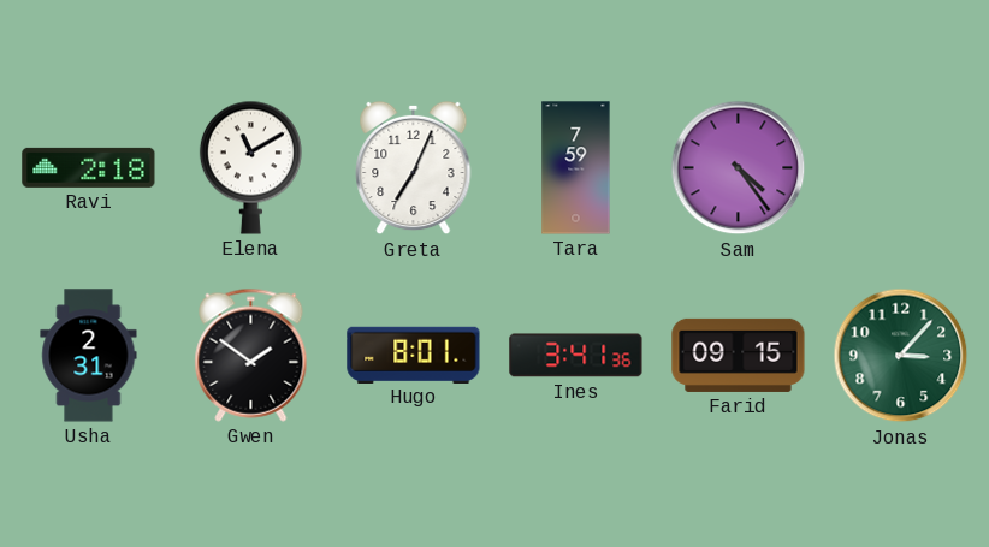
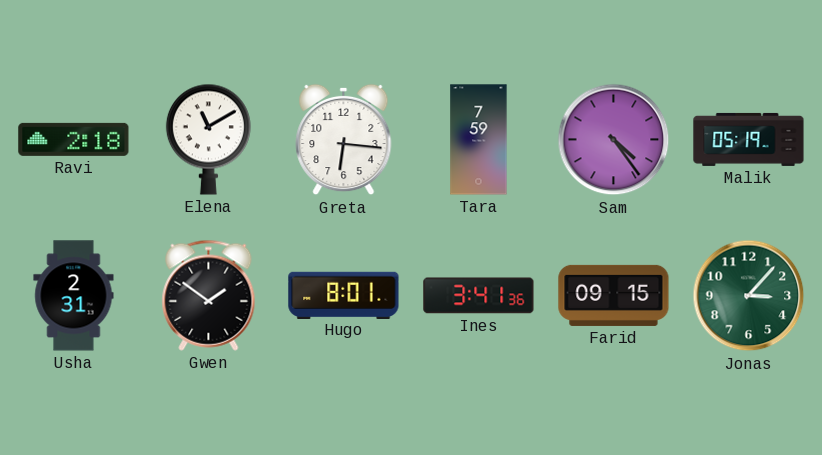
Greta: 7:04 -> 6:16 (344, 140)
Malik: none -> 05:19 (749, 139)
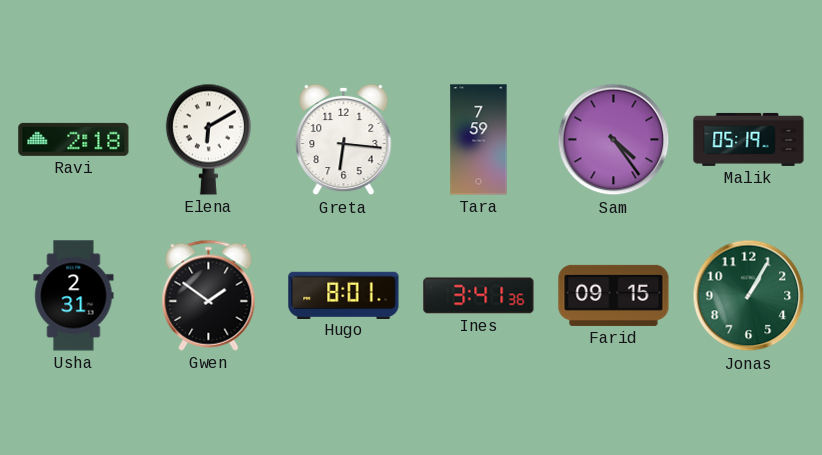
Elena: 11:10 -> 6:10 (208, 139)
Jonas: 3:07 -> 1:05 (749, 296)
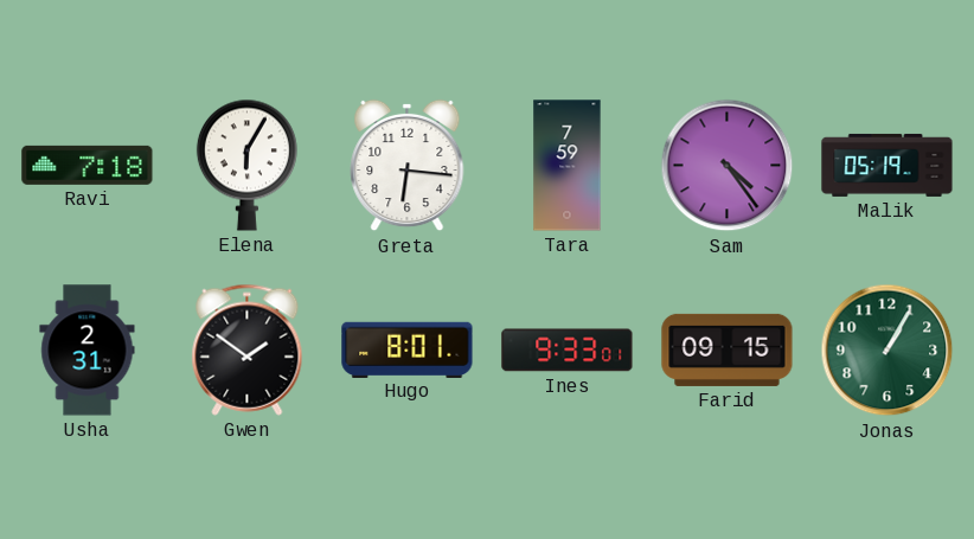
Ravi: 2:18 -> 7:18 (88, 165)
Elena: 6:10 -> 6:05 (246, 165)
Ines: 3:41 -> 9:33 (568, 351)
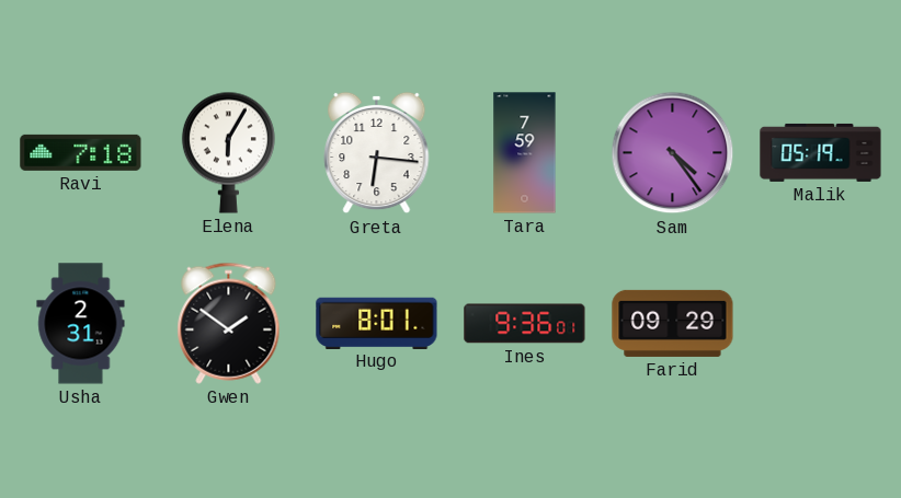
Ines: 9:33 -> 9:36 (525, 324)
Farid: 09:15 -> 09:29 (673, 323)
Jonas: 1:05 -> none (888, 351)
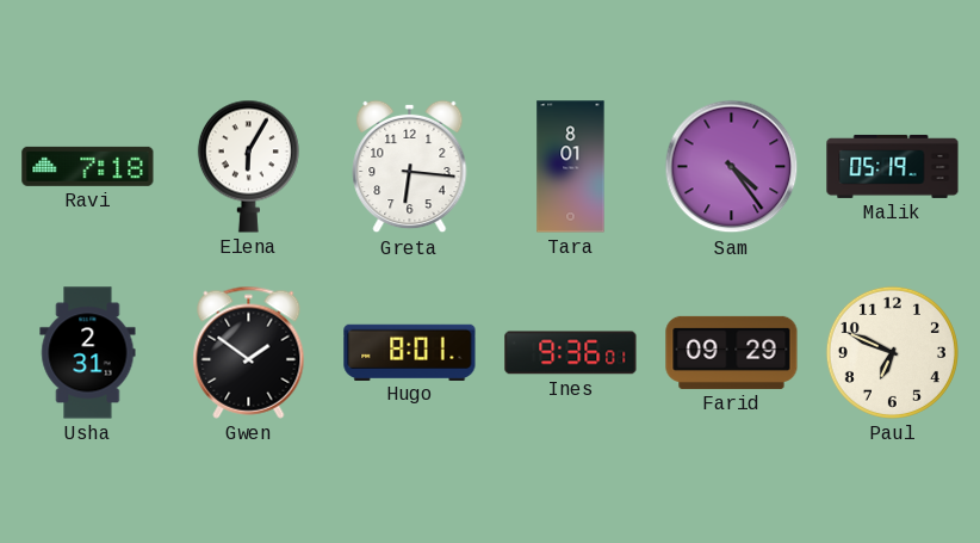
Tara: 7:59 -> 8:01 (571, 167)
Paul: none -> 6:49 (892, 352)
